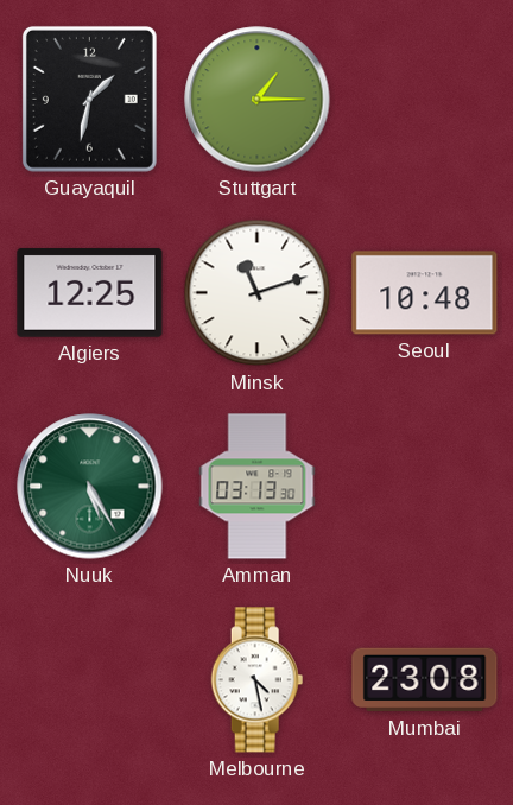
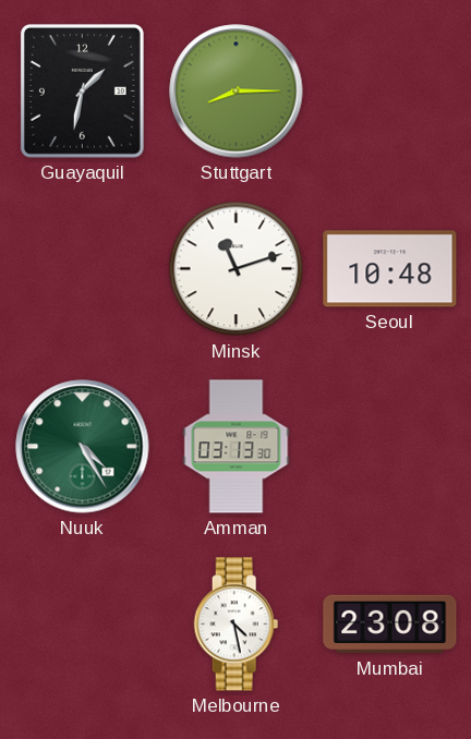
Stuttgart: 1:15 -> 8:15 (237, 92)
Algiers: 12:25 -> none (90, 293)
Nuuk: 5:25 -> 4:25 (83, 447)
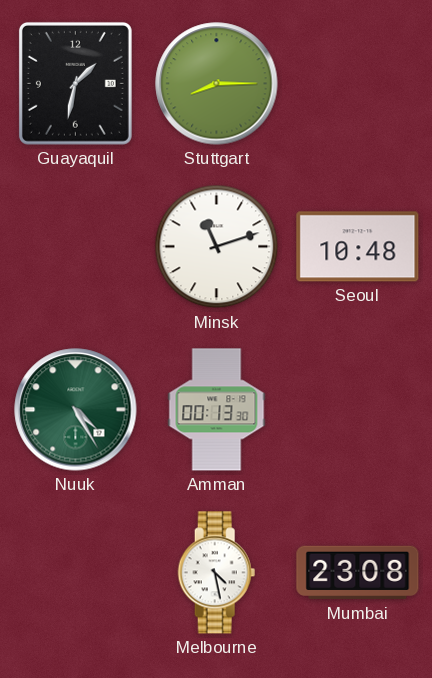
Amman: 03:13 -> 00:13 (217, 410)
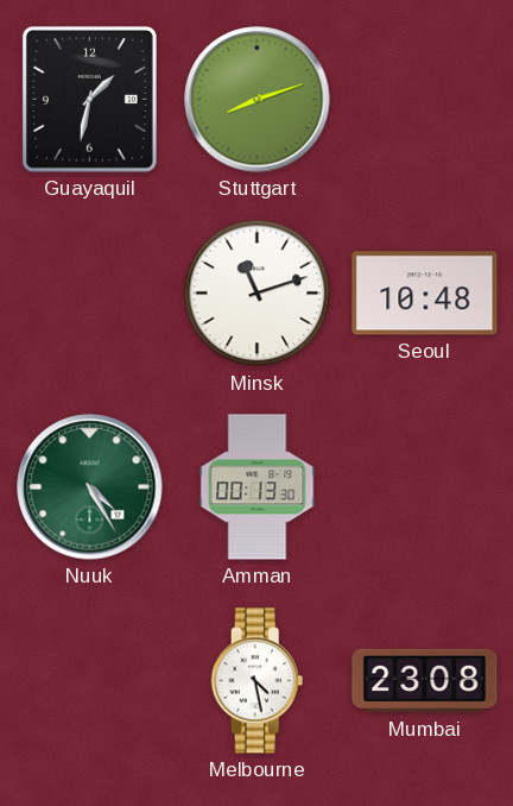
Stuttgart: 8:15 -> 8:12 (258, 100)
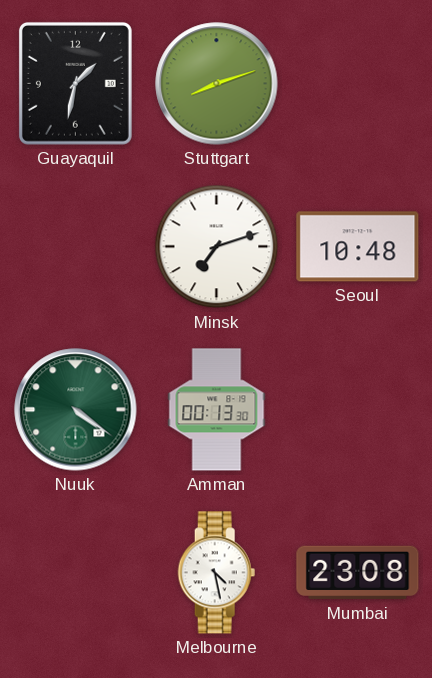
Minsk: 11:12 -> 7:12 (217, 247)
Nuuk: 4:25 -> 4:21 (76, 410)
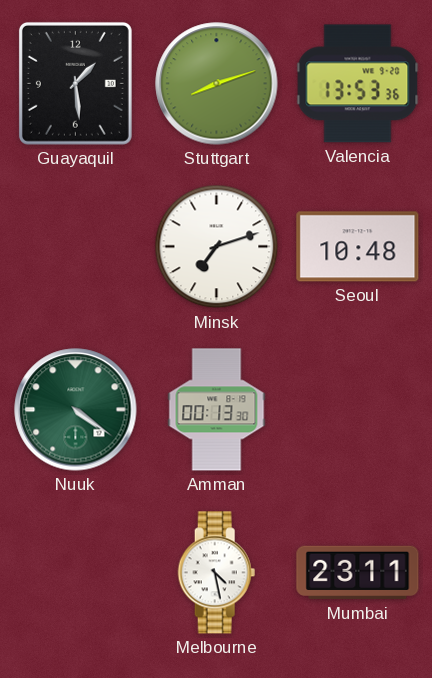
Guayaquil: 1:32 -> 1:29 (75, 83)
Valencia: none -> 13:53 (358, 84)
Mumbai: 23:08 -> 23:11 (358, 573)
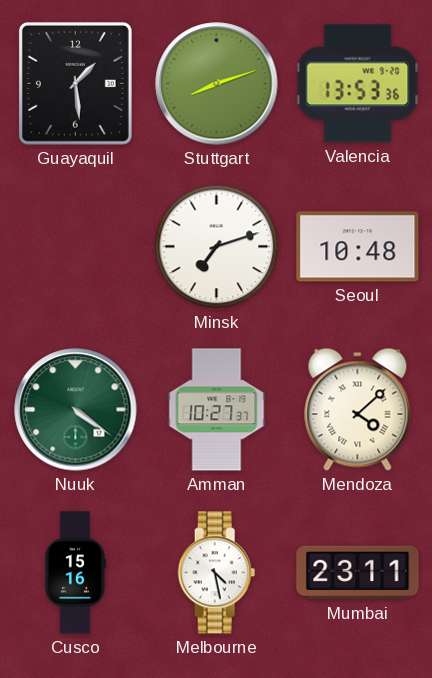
Amman: 00:13 -> 10:27 (217, 410)
Mendoza: none -> 4:08 (358, 409)
Cusco: none -> 15:16 (75, 573)
